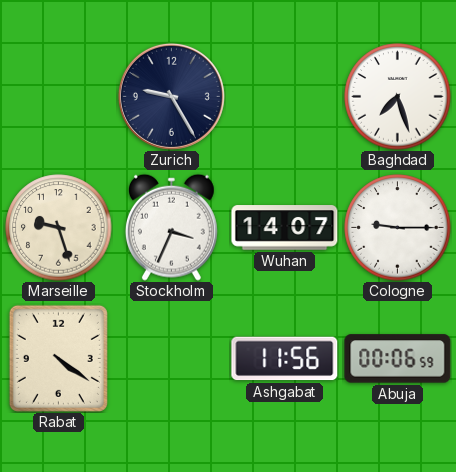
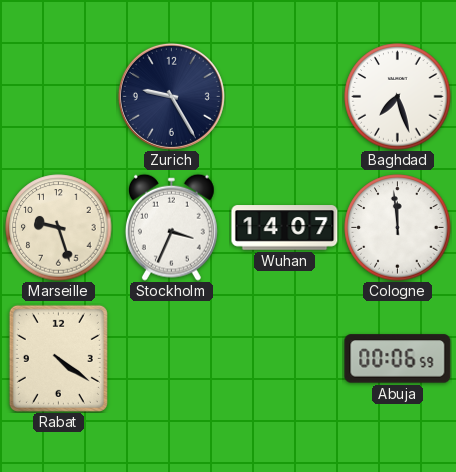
Cologne: 9:15 -> 11:59 (398, 228)
Ashgabat: 11:56 -> none (285, 359)
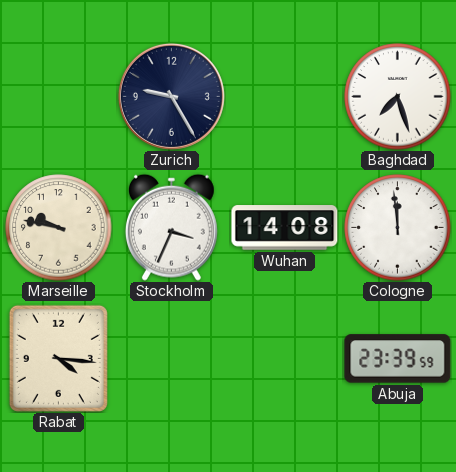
Marseille: 9:27 -> 9:47 (59, 228)
Wuhan: 14:07 -> 14:08 (285, 228)
Rabat: 4:21 -> 4:16 (58, 358)
Abuja: 00:06 -> 23:39 (398, 359)
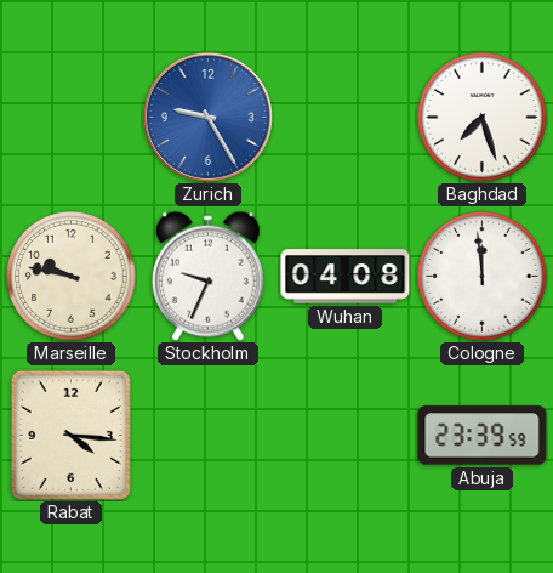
Zurich dial: navy -> blue (207, 117)
Stockholm: 3:34 -> 9:34 (207, 276)
Wuhan: 14:08 -> 04:08 (346, 277)
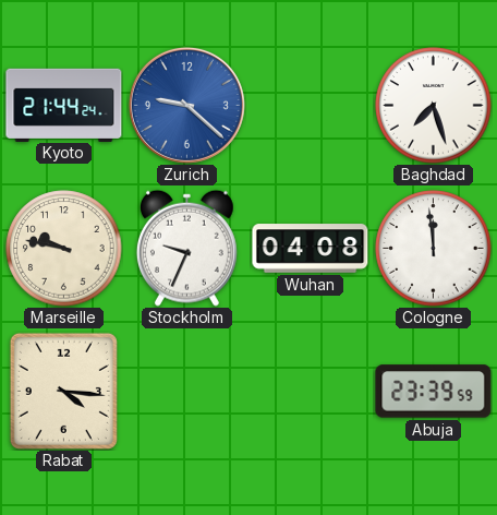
Kyoto: none -> 21:44 (64, 105)
Zurich: 9:25 -> 9:22 (186, 105)
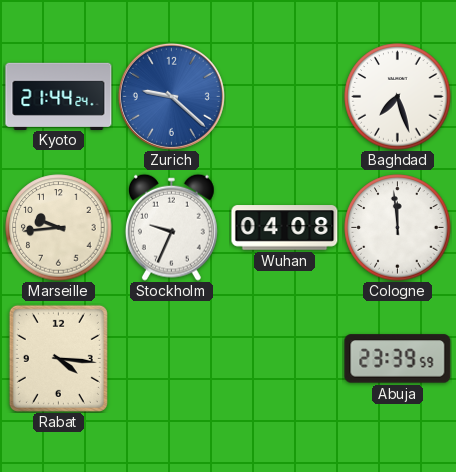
Marseille: 9:47 -> 9:44 (59, 228)
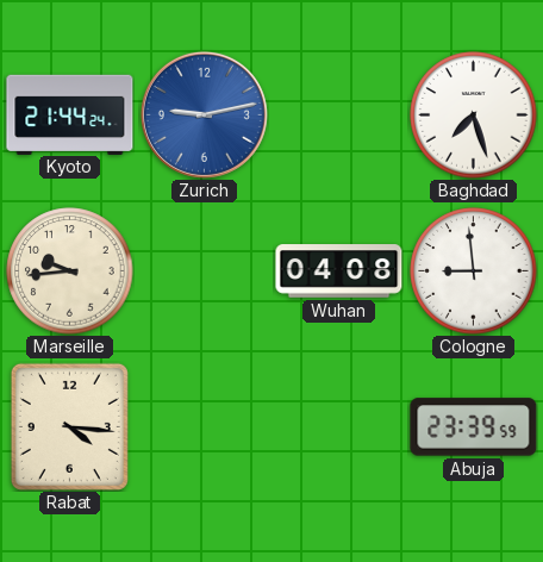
Zurich: 9:22 -> 9:13 (204, 114)
Stockholm: 9:34 -> none (171, 227)
Cologne: 11:59 -> 8:59 (474, 271)
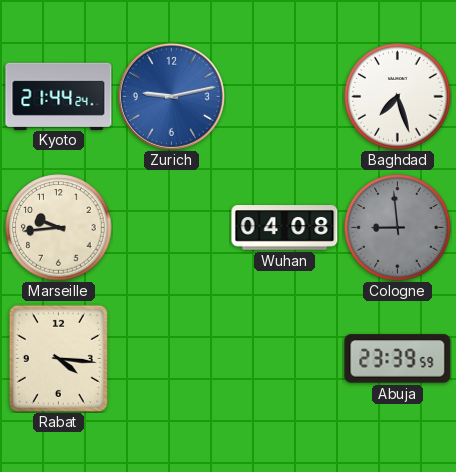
Cologne dial: white -> grey (398, 228)
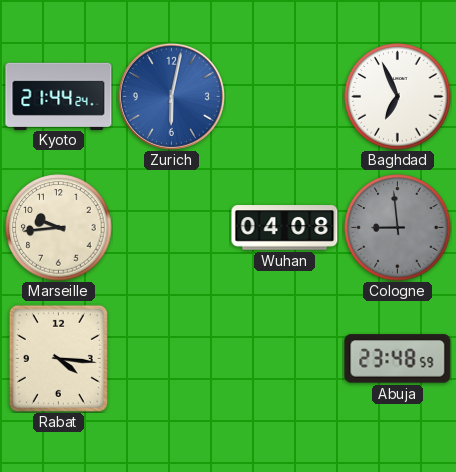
Zurich: 9:13 -> 6:02 (171, 96)
Baghdad: 7:27 -> 6:56 (398, 97)
Abuja: 23:39 -> 23:48 (398, 359)
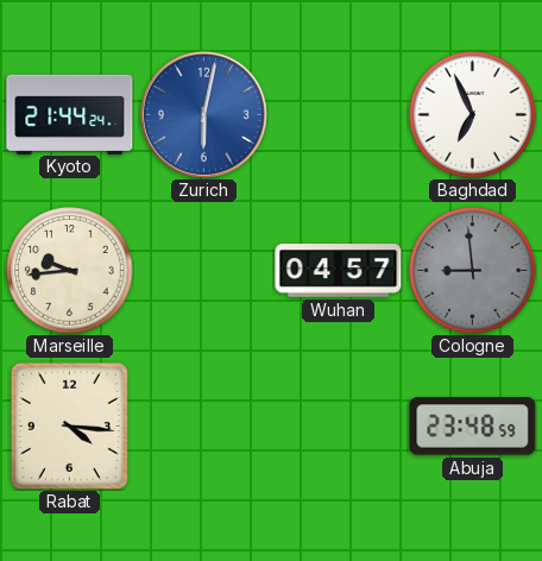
Wuhan: 04:08 -> 04:57 (339, 271)
